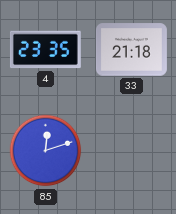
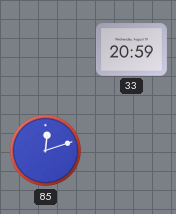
4: 23:35 -> none (45, 50)
33: 21:18 -> 20:59 (131, 50)
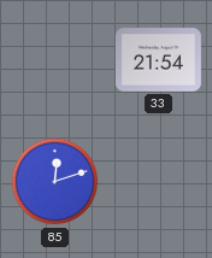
33: 20:59 -> 21:54 (158, 60)
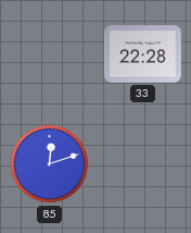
33: 21:54 -> 22:28 (142, 54)
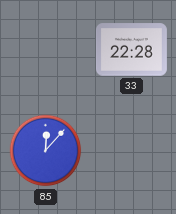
85: 12:12 -> 12:07 (46, 151)
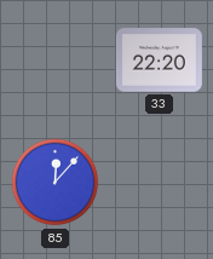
33: 22:28 -> 22:20 (159, 61)
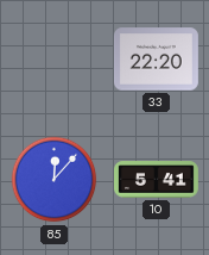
10: none -> 5:41 (157, 180)
